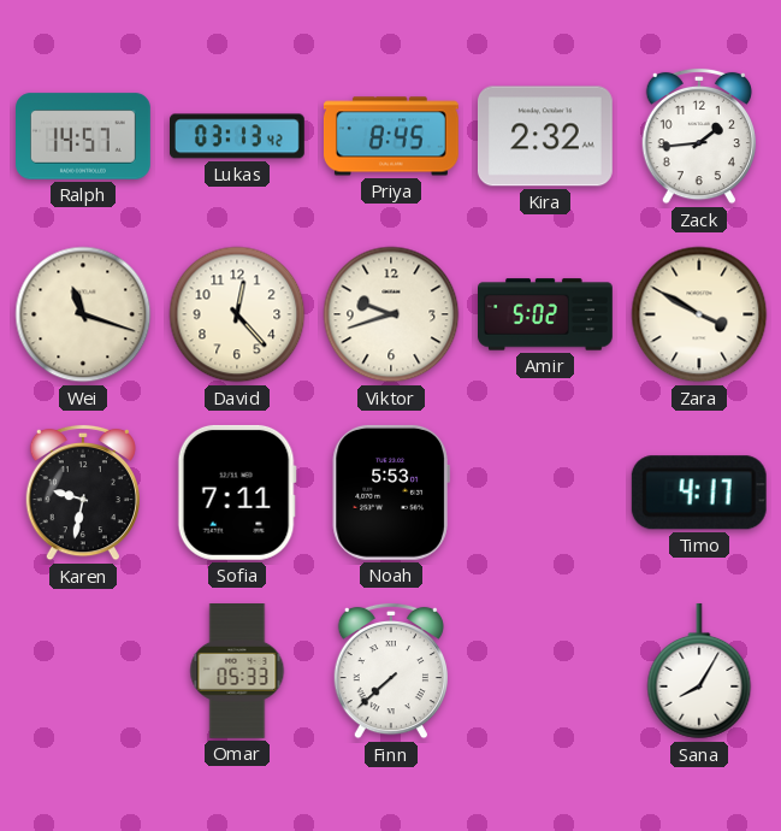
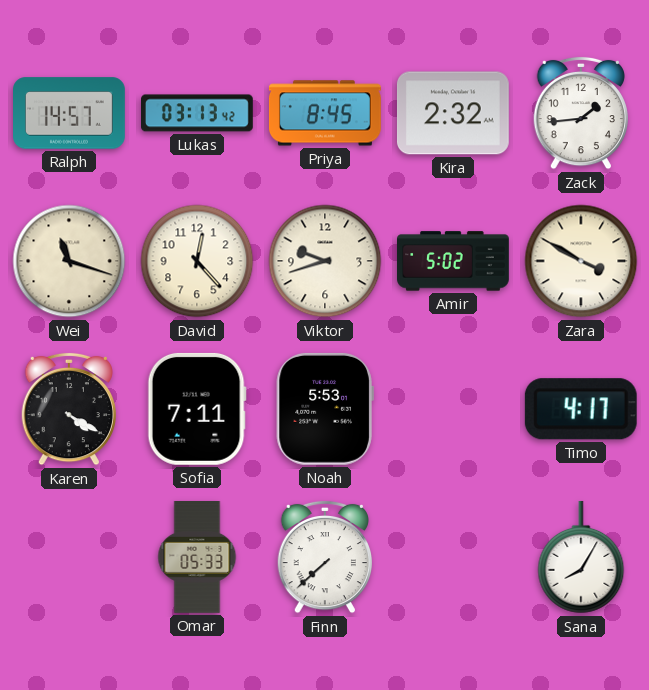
Karen: 9:32 -> 4:20 (68, 409)
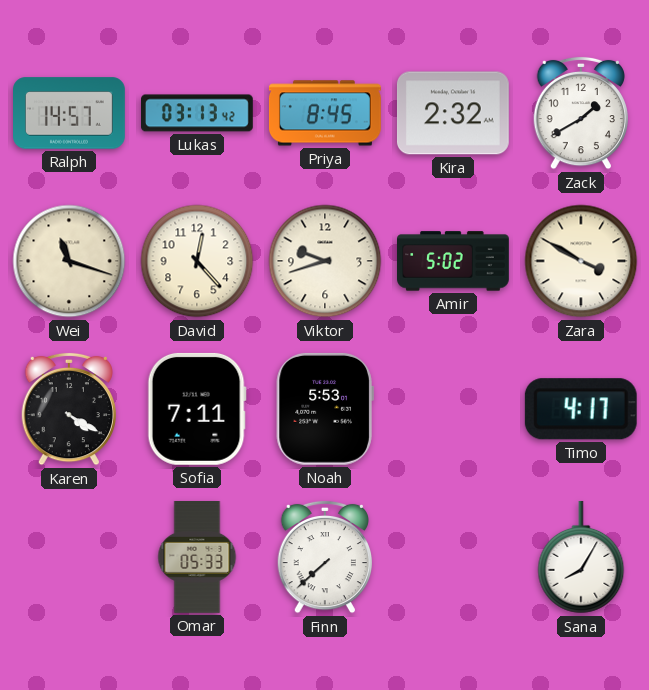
Zack: 1:44 -> 1:40 (580, 113)
